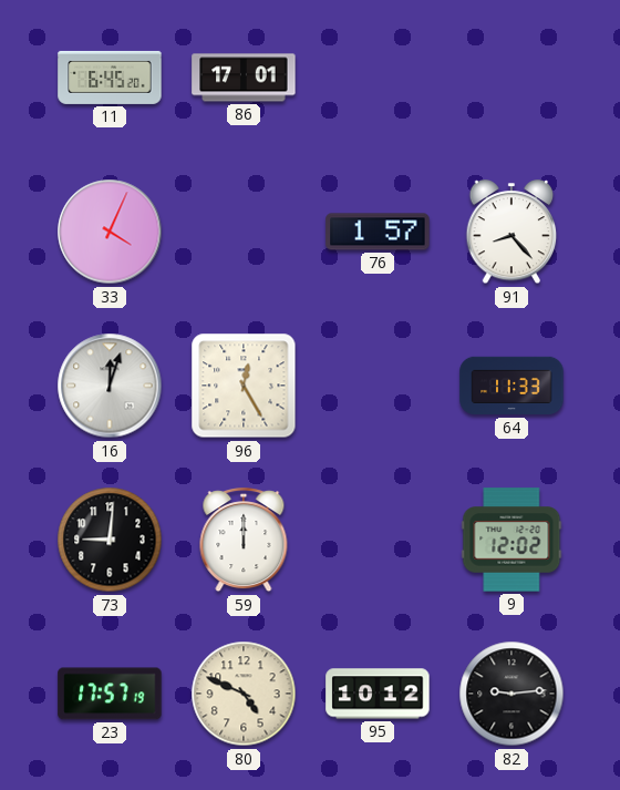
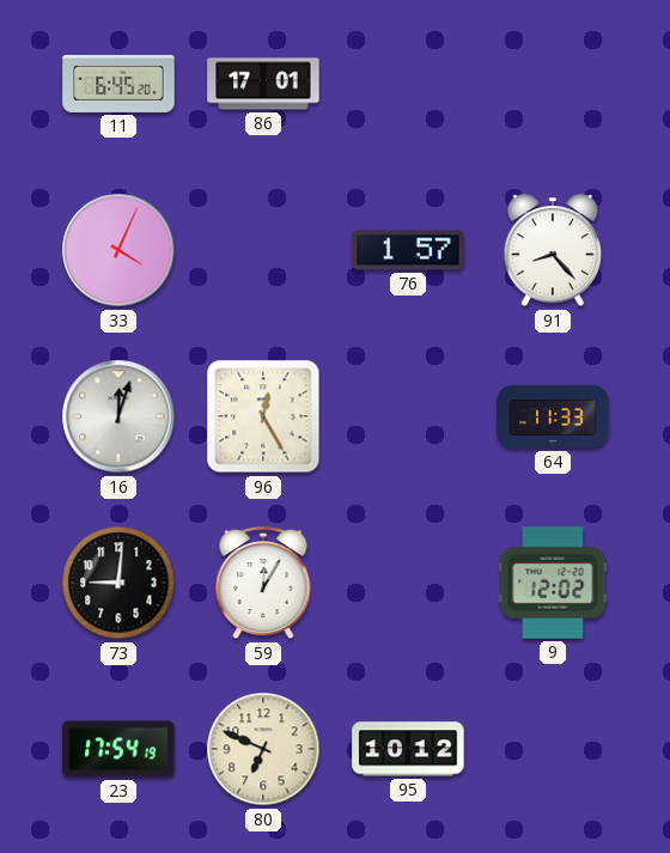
59: 12:00 -> 12:05 (263, 584)
23: 17:57 -> 17:54 (118, 749)
80: 4:49 -> 6:49 (263, 749)
82: 9:14 -> none (512, 694)
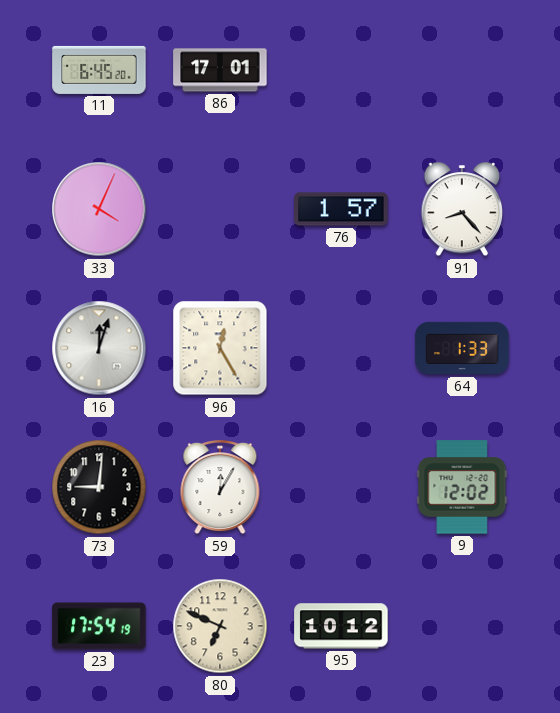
64: 11:33 -> 1:33 (462, 348)
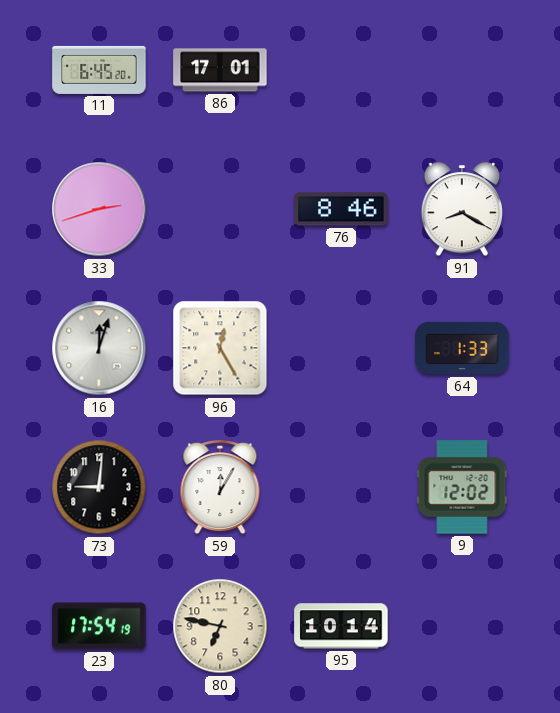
33: 4:04 -> 2:42 (99, 209)
76: 1:57 -> 8:46 (341, 209)
91: 8:23 -> 8:20 (462, 210)
80: 6:49 -> 6:47 (220, 626)
95: 10:12 -> 10:14 (341, 626)
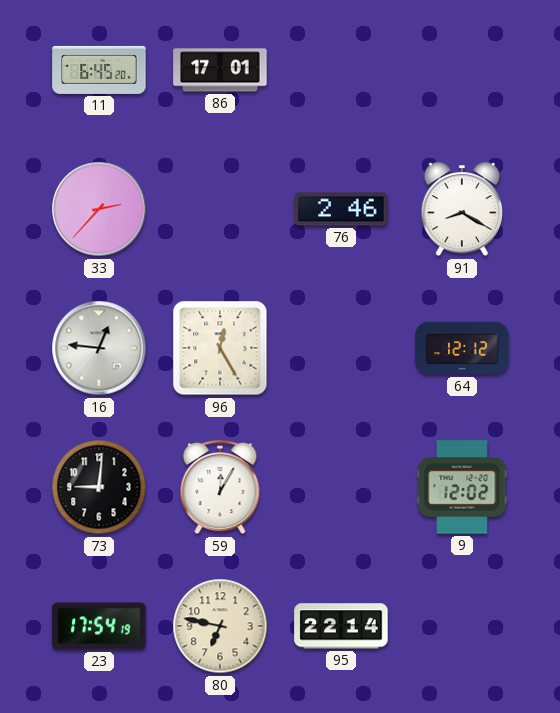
33: 2:42 -> 2:37 (99, 209)
76: 8:46 -> 2:46 (341, 209)
16: 12:03 -> 12:46 (99, 348)
64: 1:33 -> 12:12 (462, 348)
95: 10:14 -> 22:14 (341, 626)
